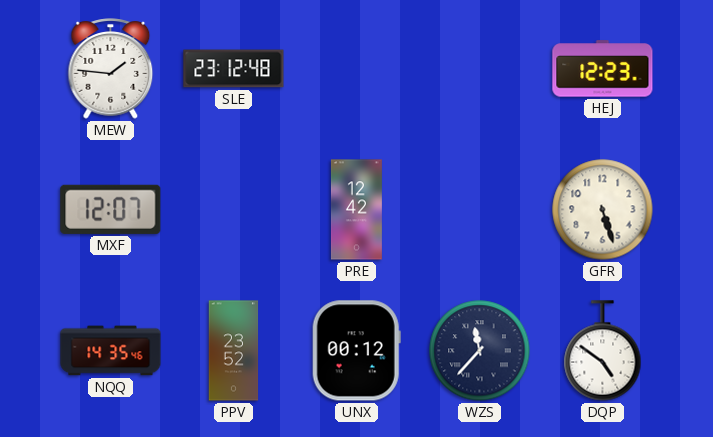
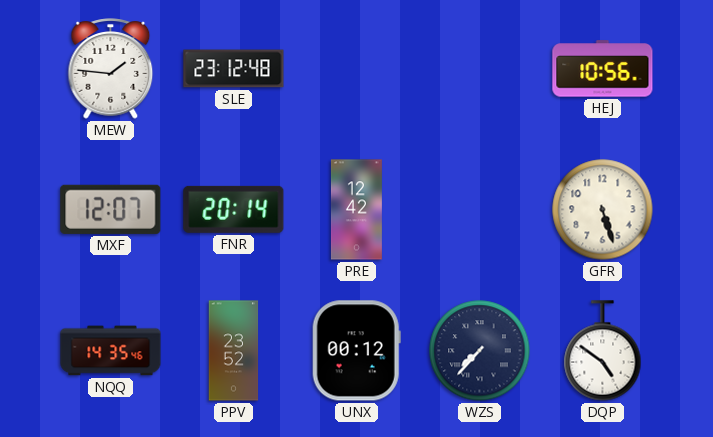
HEJ: 12:23 -> 10:56 (603, 69)
FNR: none -> 20:14 (234, 209)
WZS: 11:37 -> 7:37 (480, 351)
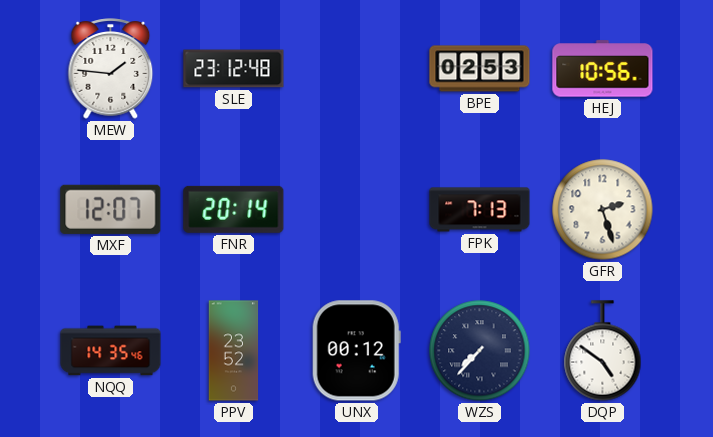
BPE: none -> 02:53 (480, 69)
PRE: 12:42 -> none (356, 210)
FPK: none -> 7:13 (480, 210)
GFR: 5:27 -> 2:27 (603, 210)
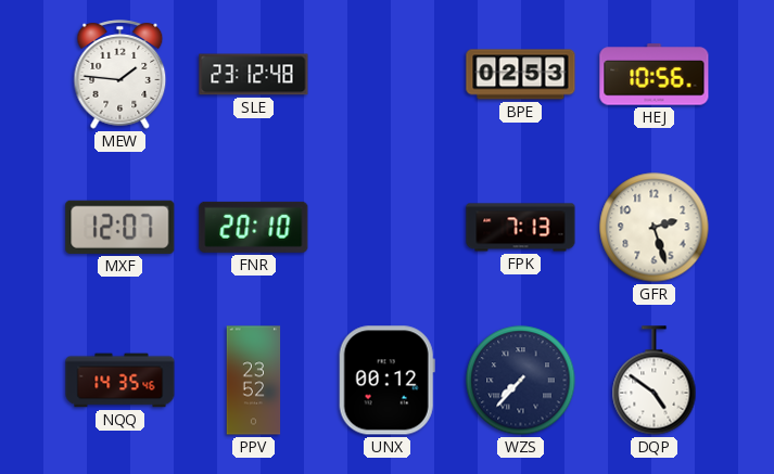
FNR: 20:14 -> 20:10 (254, 227)
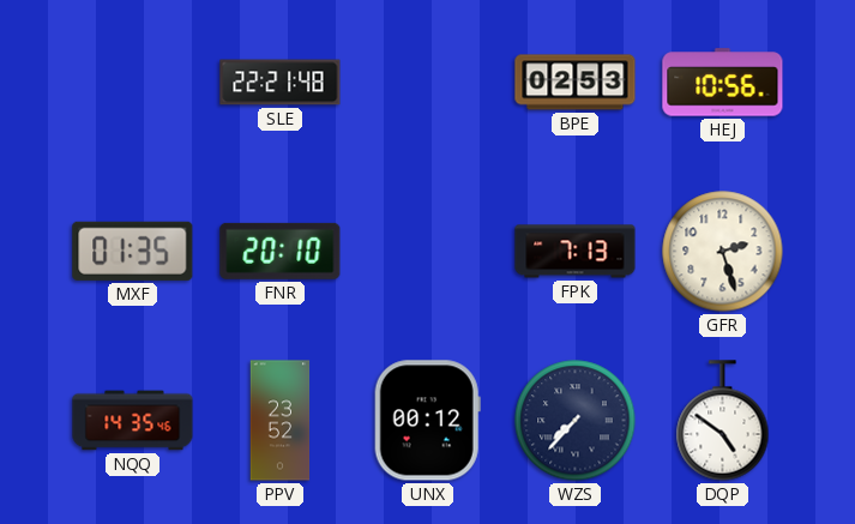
MEW: 1:46 -> none (120, 75)
SLE: 23:12 -> 22:21 (281, 83)
MXF: 12:07 -> 01:35 (133, 251)
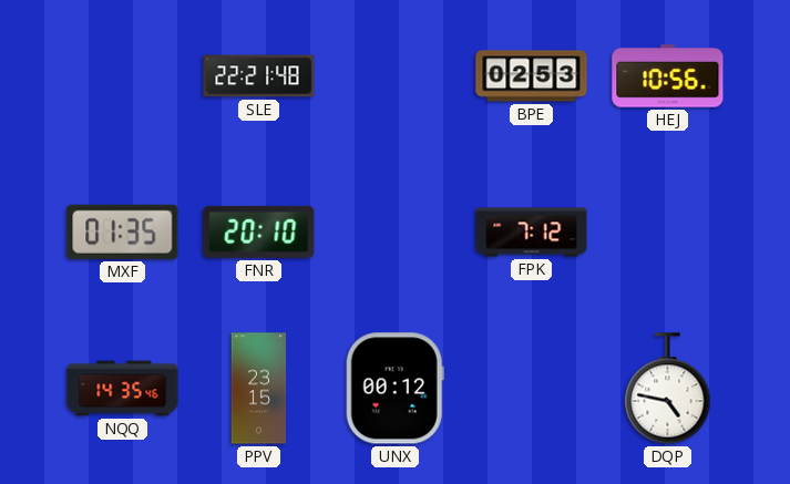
FPK: 7:13 -> 7:12 (532, 233)
GFR: 2:27 -> none (723, 252)
PPV: 23:52 -> 23:15 (259, 389)
WZS: 7:37 -> none (576, 421)
DQP: 4:51 -> 4:47 (668, 389)
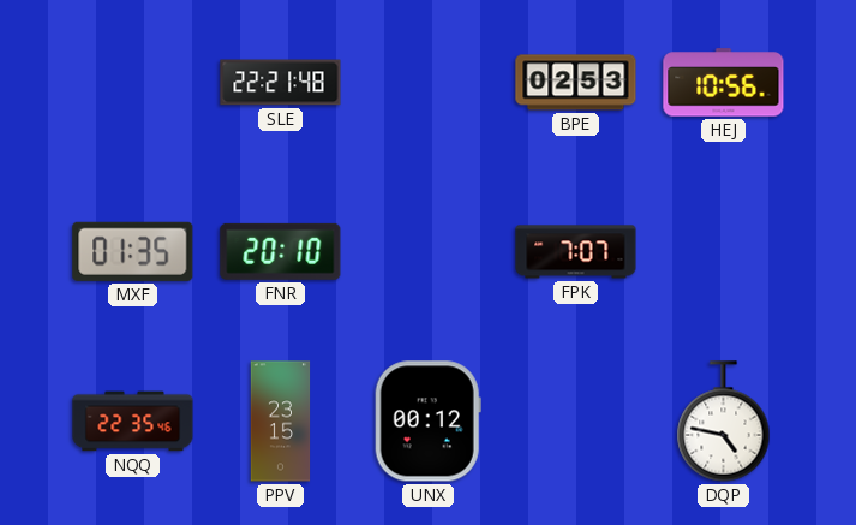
FPK: 7:12 -> 7:07 (576, 252)
NQQ: 14:35 -> 22:35 (133, 422)
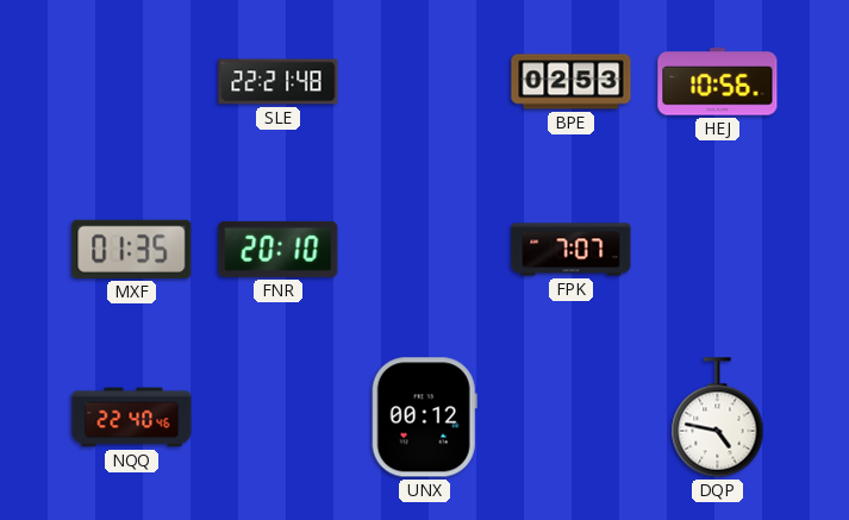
NQQ: 22:35 -> 22:40 (132, 418)
PPV: 23:15 -> none (281, 422)
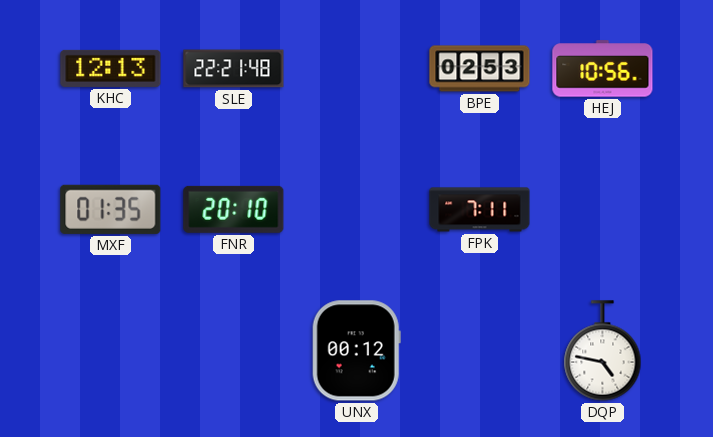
KHC: none -> 12:13 (111, 68)
FPK: 7:07 -> 7:11 (480, 210)
NQQ: 22:40 -> none (132, 418)
